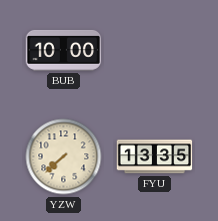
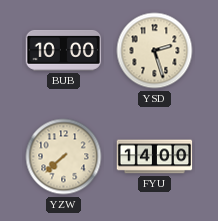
YSD: none -> 2:27 (155, 51)
FYU: 13:35 -> 14:00 (155, 157)
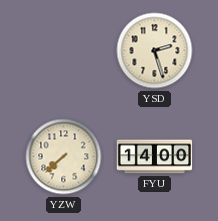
BUB: 10:00 -> none (64, 50)
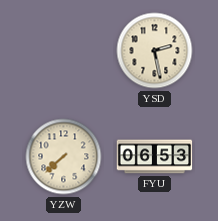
YSD: 2:27 -> 2:28 (155, 51)
FYU: 14:00 -> 06:53 (155, 157)
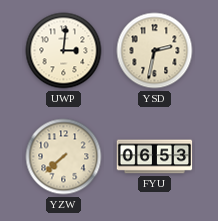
UWP: none -> 3:01 (64, 51)
YSD: 2:28 -> 2:32 (155, 51)
